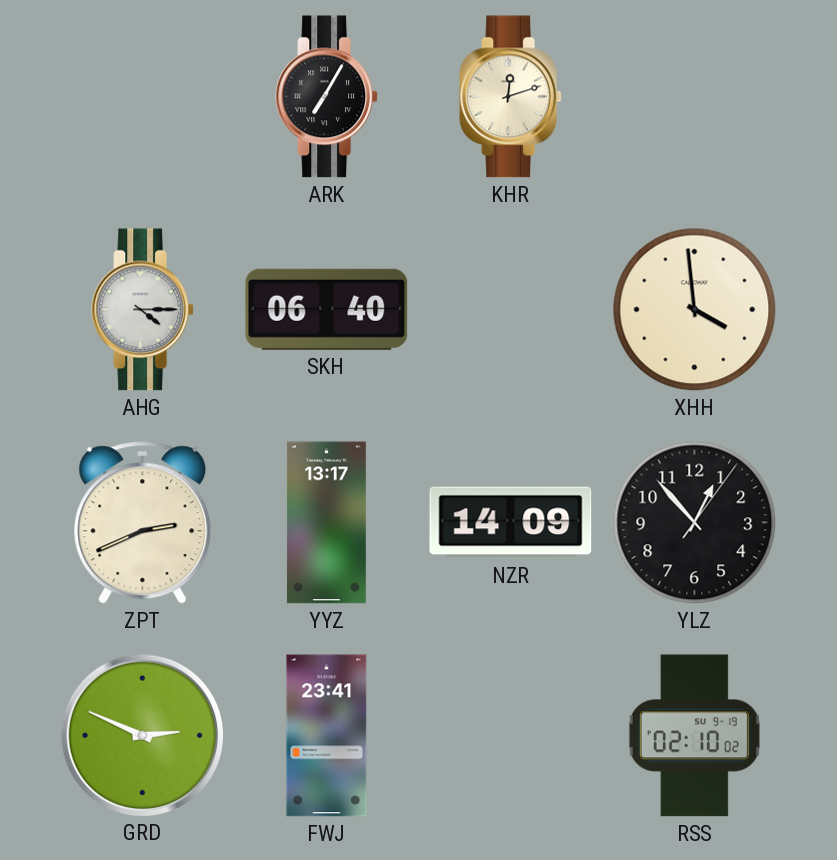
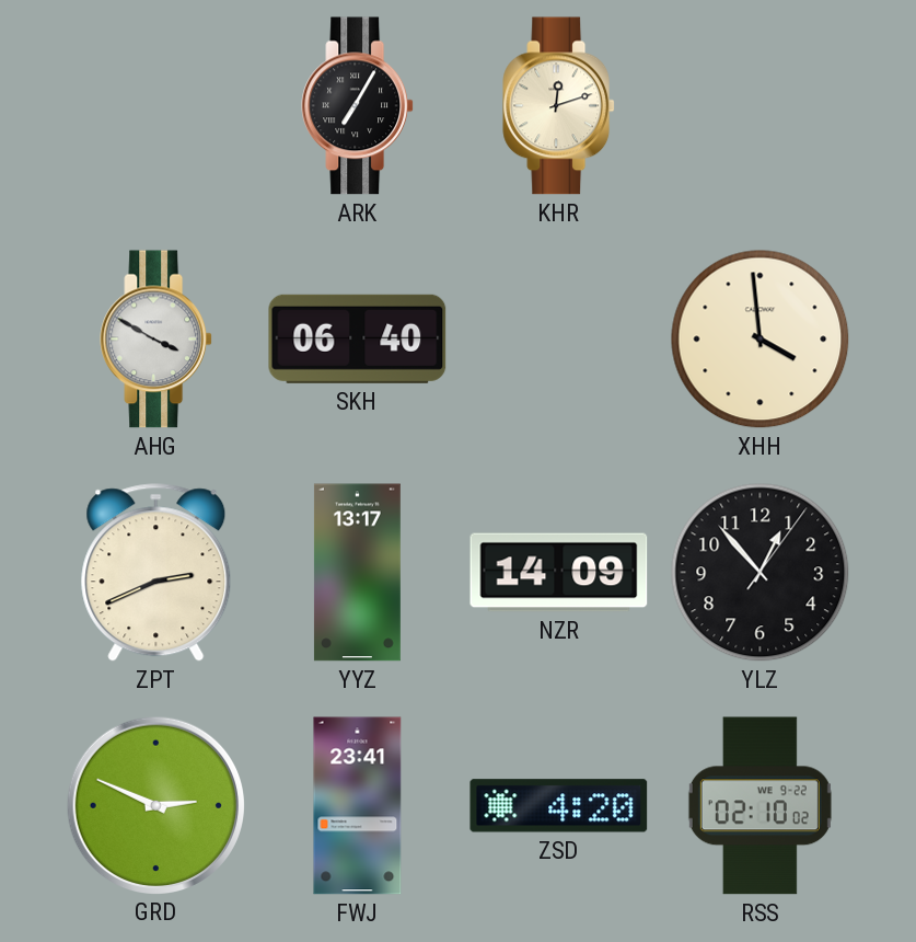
AHG: 4:15 -> 3:50 (156, 340)
ZSD: none -> 4:20 (559, 806)
RSS date: SU 9-19 -> WE 9-22 (760, 806)
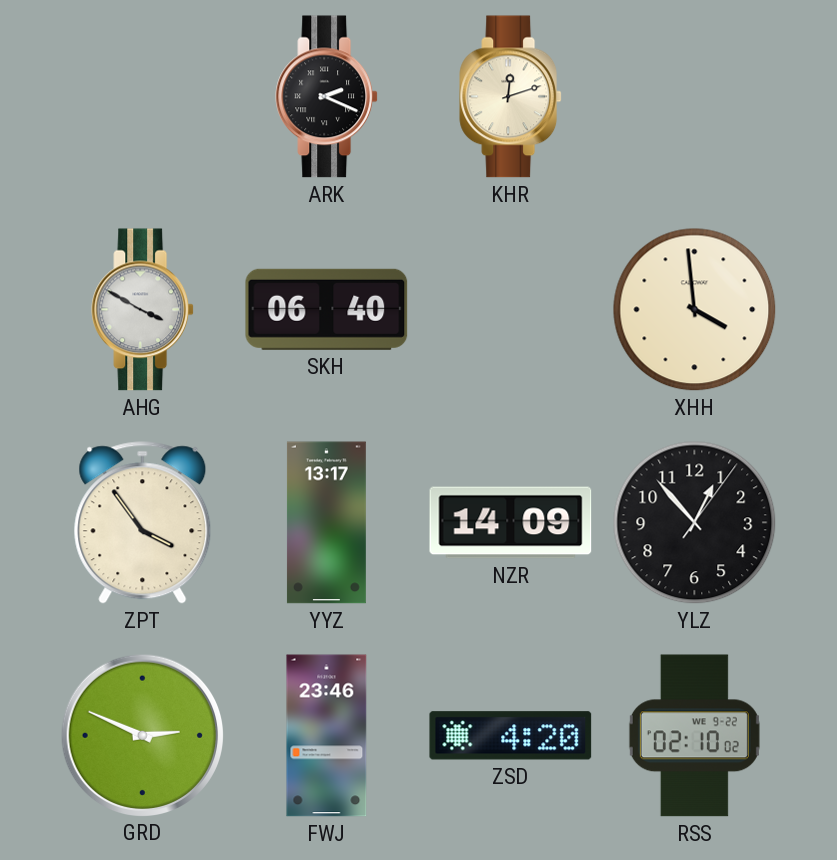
ARK: 7:05 -> 2:19 (327, 97)
ZPT: 2:41 -> 3:54 (143, 523)
FWJ: 23:41 -> 23:46 (327, 736)
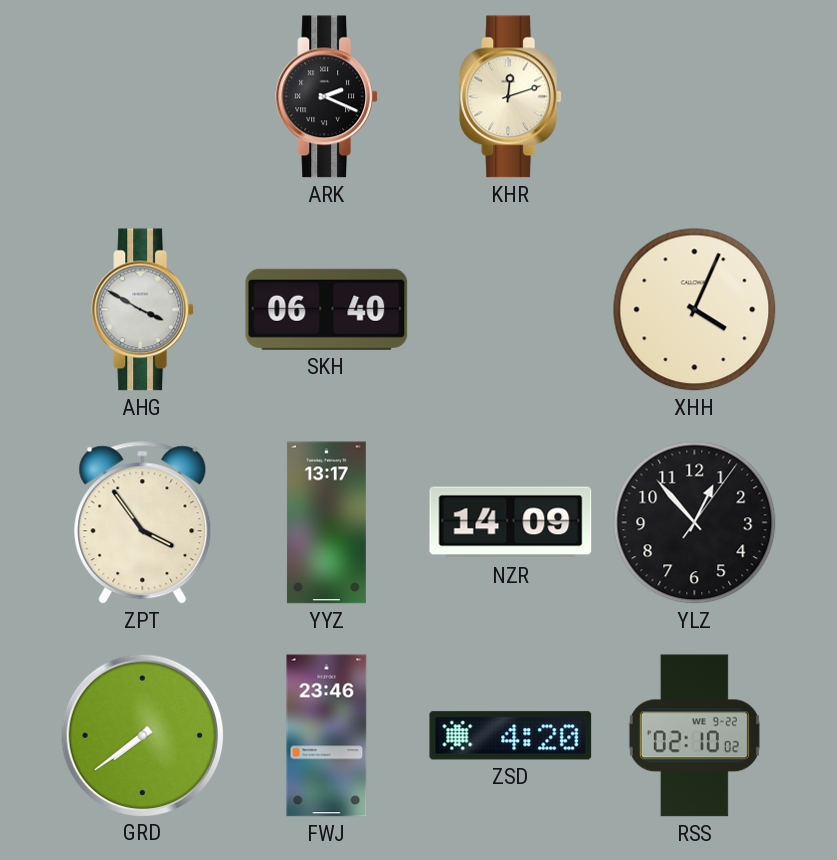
XHH: 3:59 -> 4:04 (695, 310)
GRD: 2:49 -> 7:39 (142, 735)
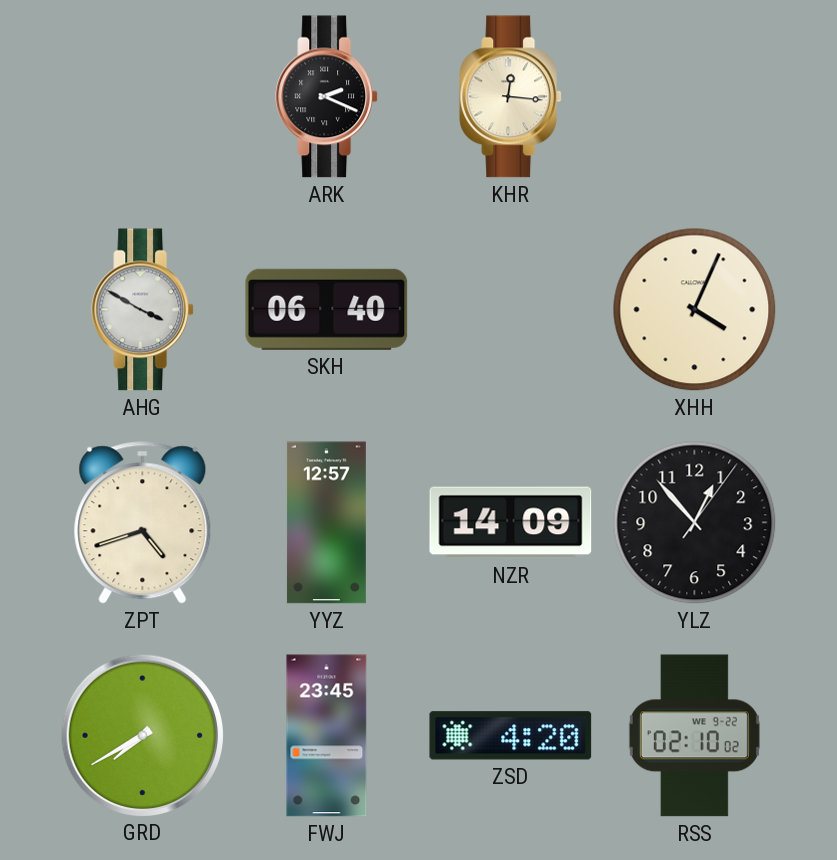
KHR: 12:12 -> 12:16 (511, 97)
ZPT: 3:54 -> 4:42 (143, 523)
YYZ: 13:17 -> 12:57 (326, 523)
GRD: 7:39 -> 7:40 (142, 735)
FWJ: 23:46 -> 23:45 (327, 736)
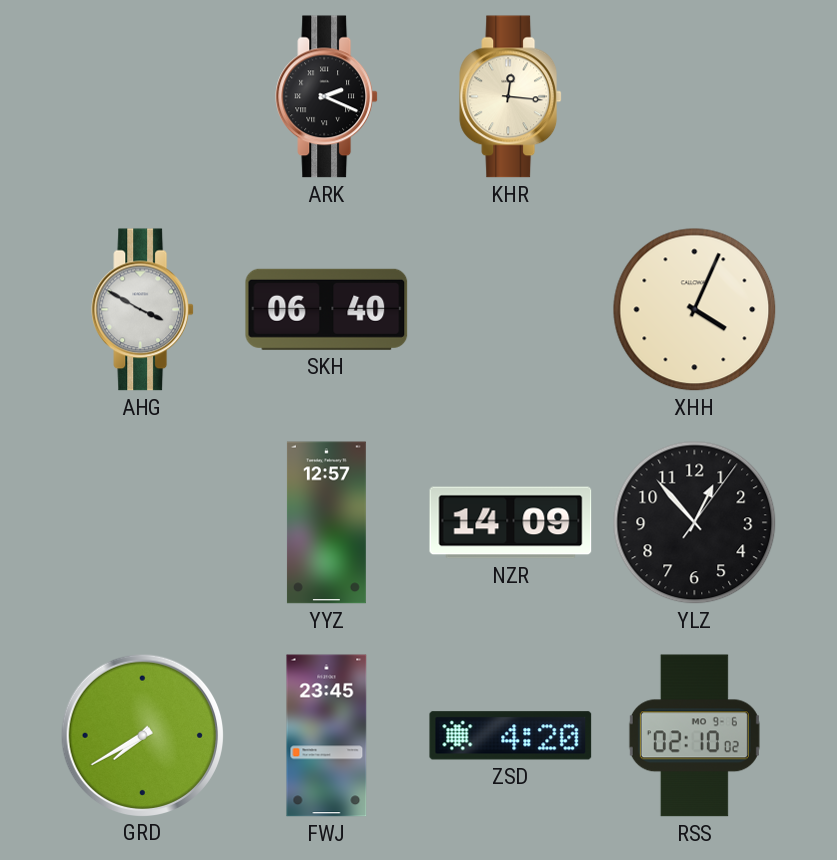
ZPT: 4:42 -> none (143, 523)
RSS date: WE 9-22 -> MO 9-6 (694, 736)
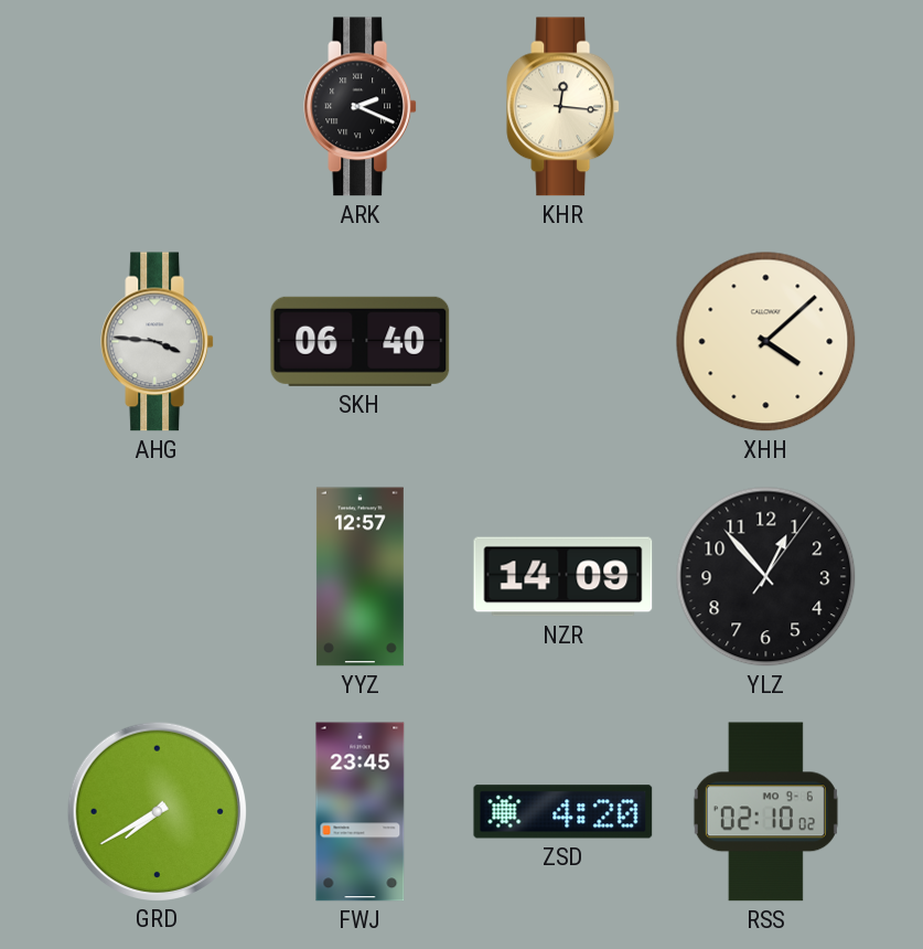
AHG: 3:50 -> 3:46 (158, 342)
XHH: 4:04 -> 4:08 (766, 342)
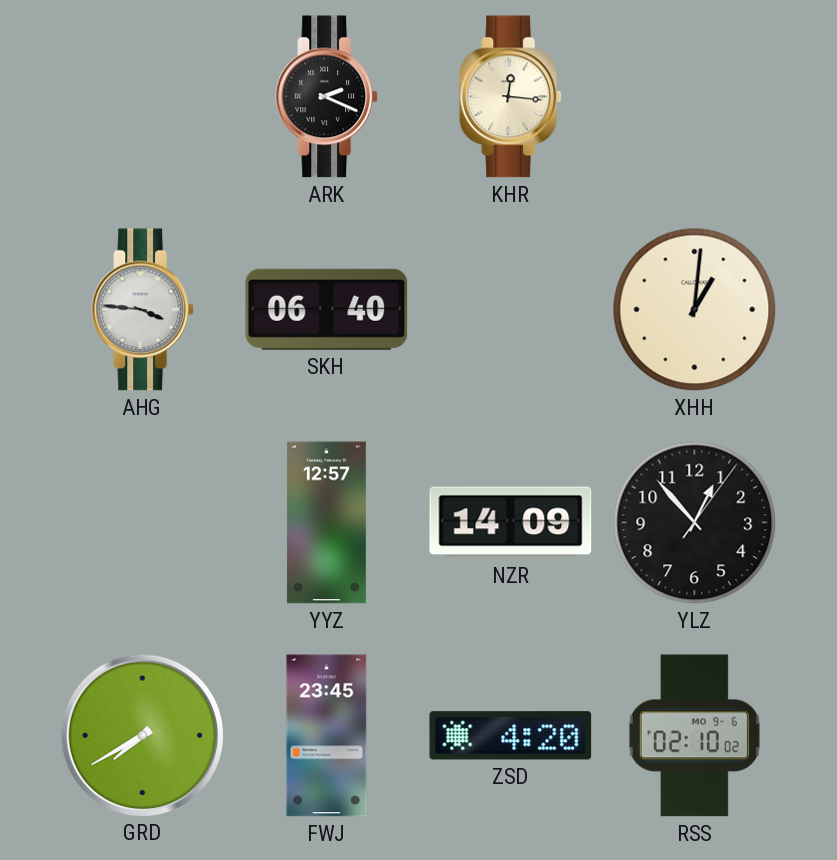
XHH: 4:08 -> 1:01 (695, 310)
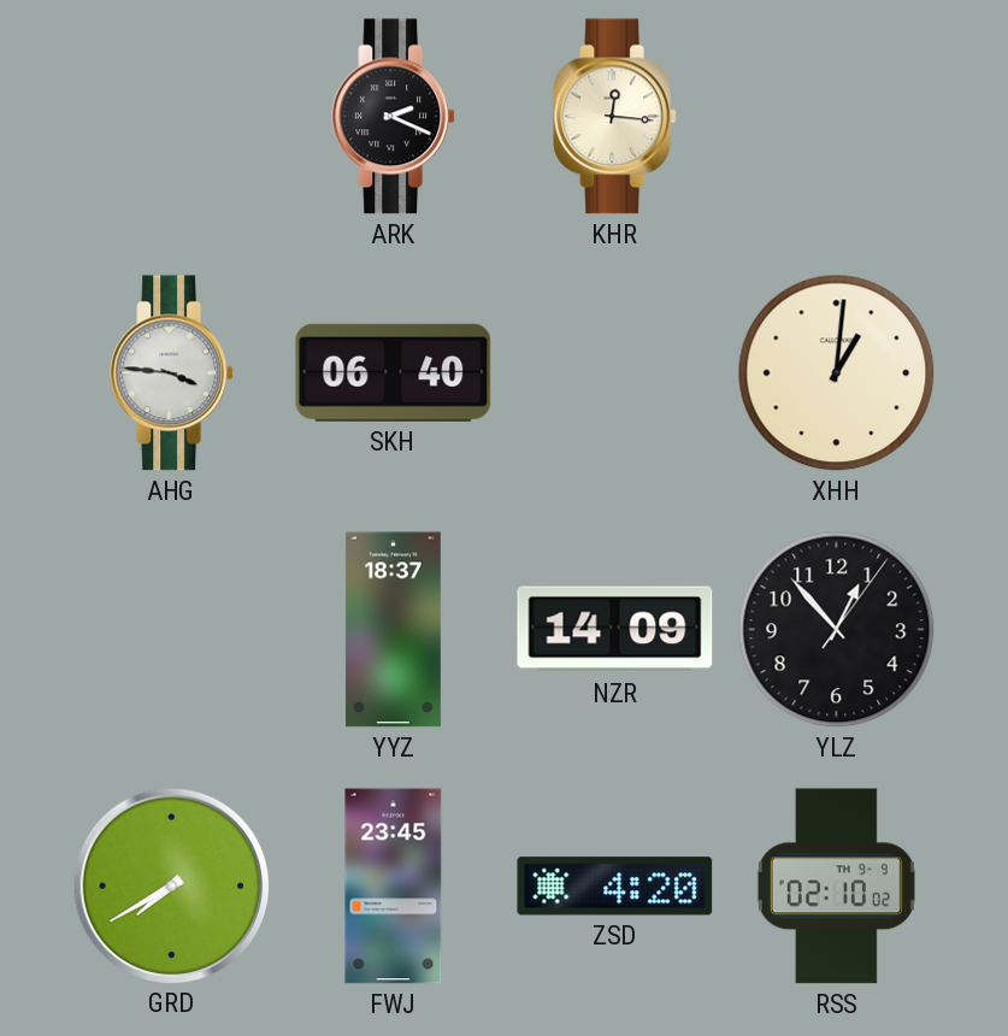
YYZ: 12:57 -> 18:37 (393, 630)
RSS date: MO 9-6 -> TH 9-9 (836, 887)
